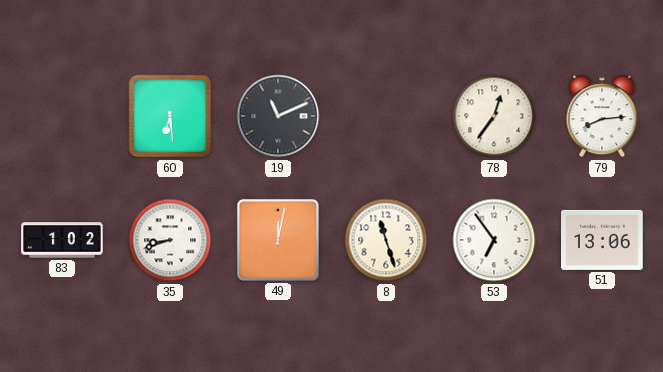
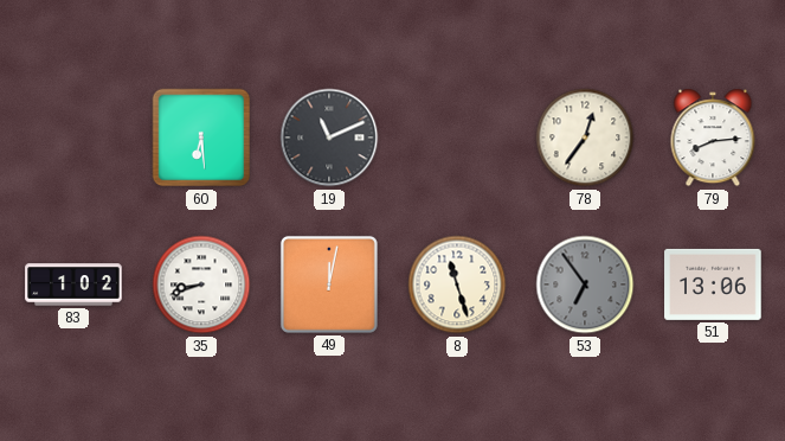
53 dial: white -> grey (585, 285)
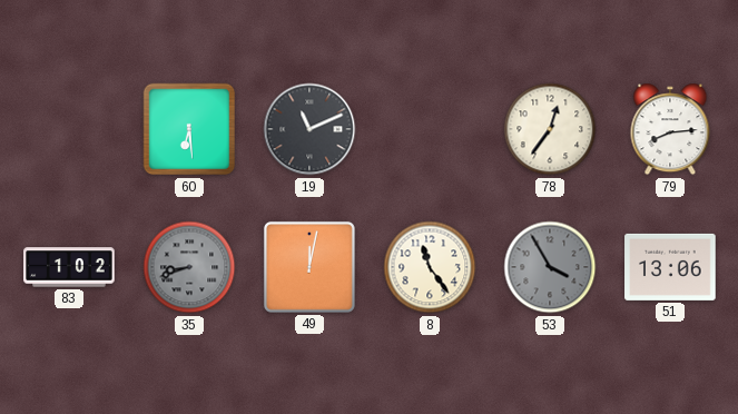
35 dial: white -> grey (189, 267)
8: 11:27 -> 11:24 (430, 267)
53: 6:54 -> 3:55 (550, 267)
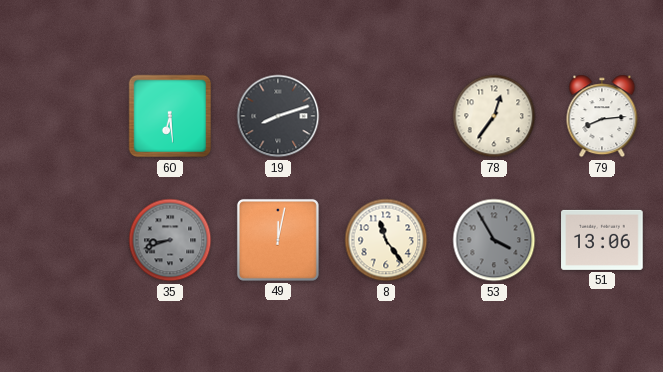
19: 11:11 -> 8:12 (278, 116)
83: 1:02 -> none (69, 267)
